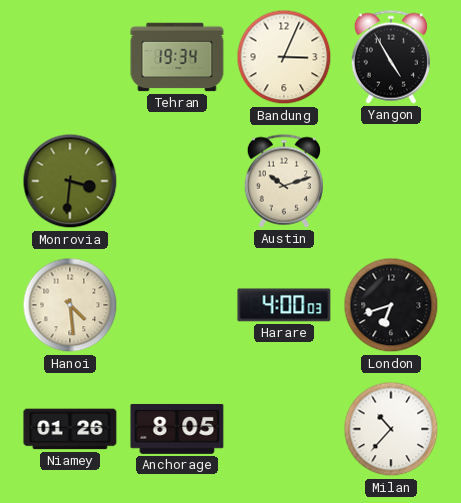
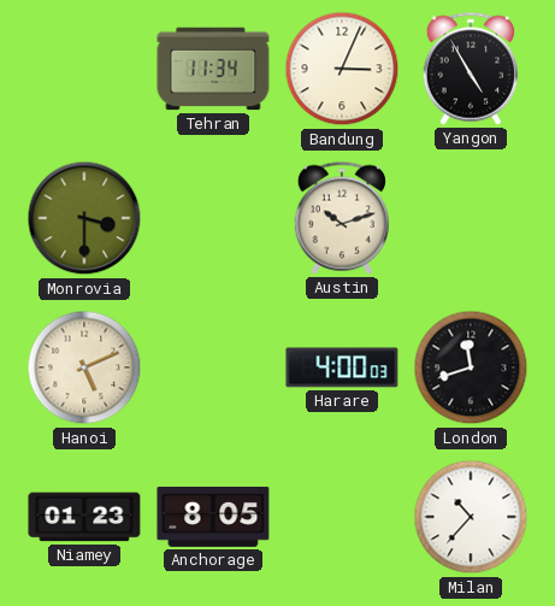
Tehran: 19:34 -> 11:34 (213, 69)
Monrovia: 3:31 -> 3:30 (84, 218)
Hanoi: 4:29 -> 5:11 (84, 367)
London: 6:42 -> 11:42 (471, 367)
Niamey: 01:26 -> 01:23 (84, 517)
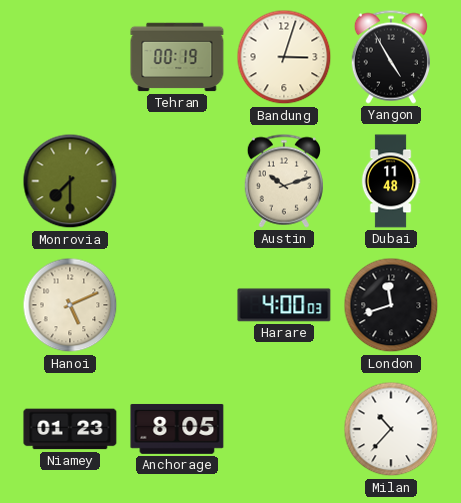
Tehran: 11:34 -> 00:19 (177, 57)
Bandung: 3:04 -> 3:03 (284, 57)
Monrovia: 3:30 -> 7:30 (70, 181)
Dubai: none -> 11:48 (391, 181)
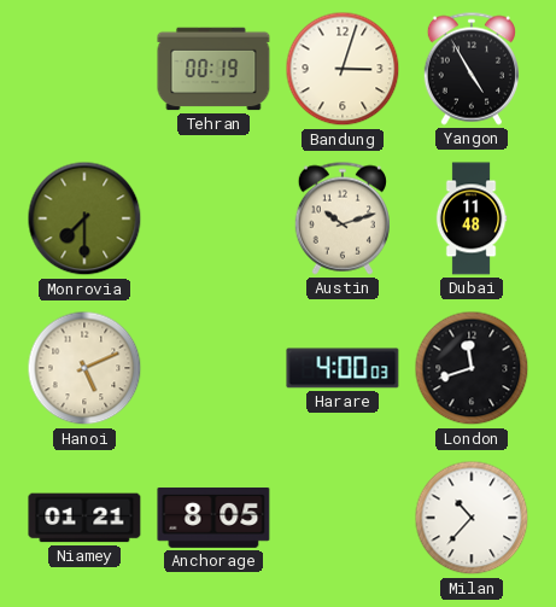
Niamey: 01:23 -> 01:21 (84, 518)
